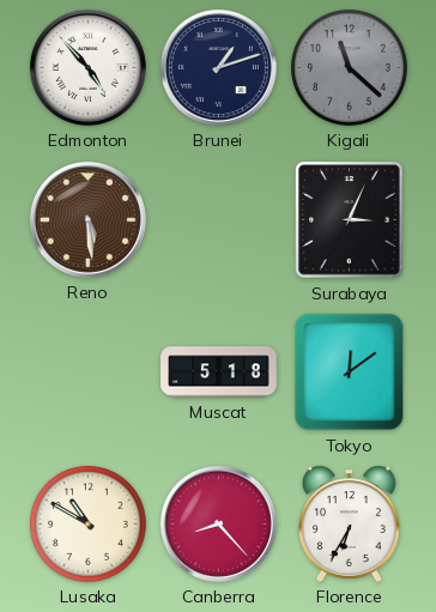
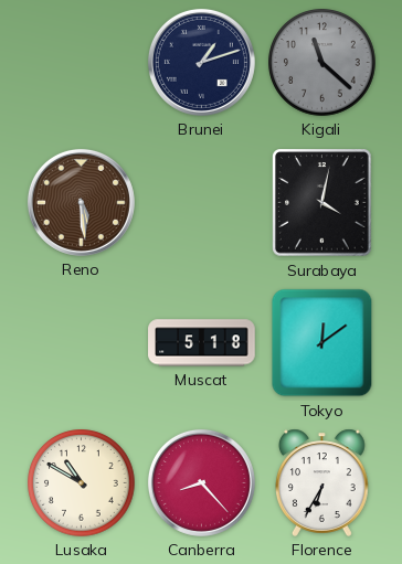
Edmonton: 4:53 -> none (87, 67)
Surabaya: 3:04 -> 4:02 (322, 203)
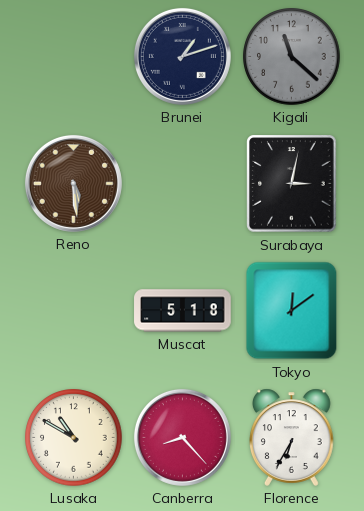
Surabaya: 4:02 -> 3:02 (292, 184)
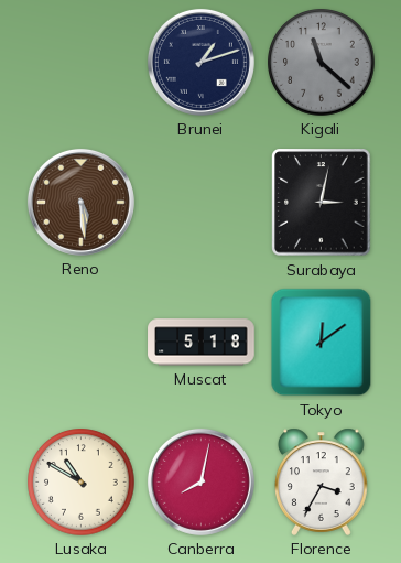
Canberra: 8:23 -> 8:02 (201, 481)
Florence: 6:35 -> 3:35 (322, 481)
